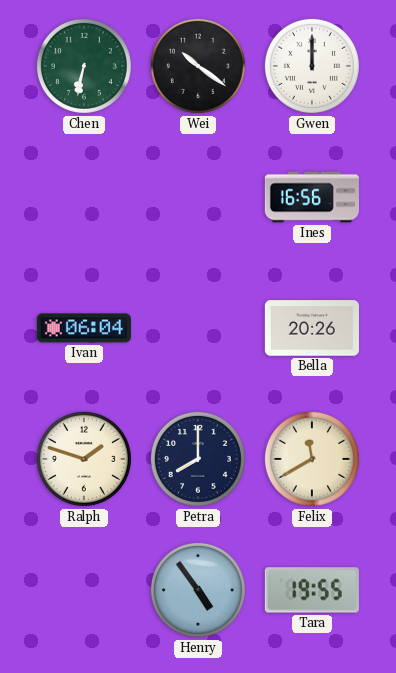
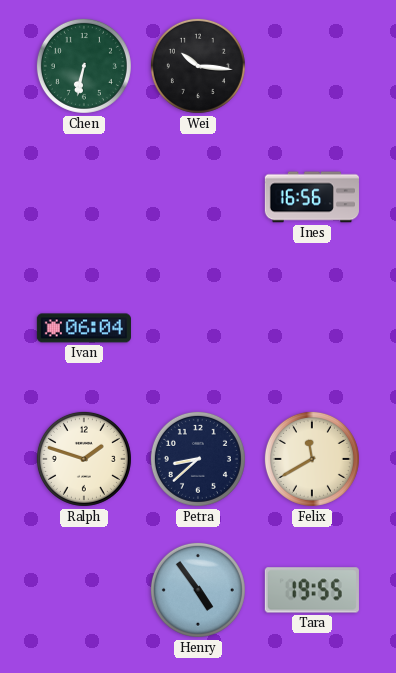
Wei: 10:21 -> 10:16 (198, 66)
Gwen: 12:00 -> none (312, 66)
Bella: 20:26 -> none (312, 328)
Petra: 8:00 -> 8:38 (198, 459)
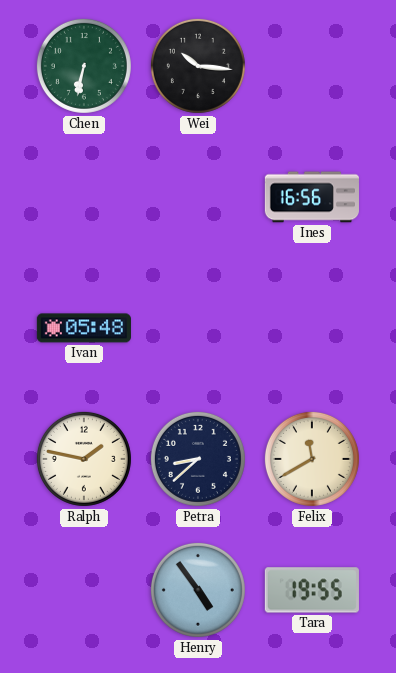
Ivan: 06:04 -> 05:48 (84, 328)
Ralph: 1:48 -> 1:47 (84, 459)
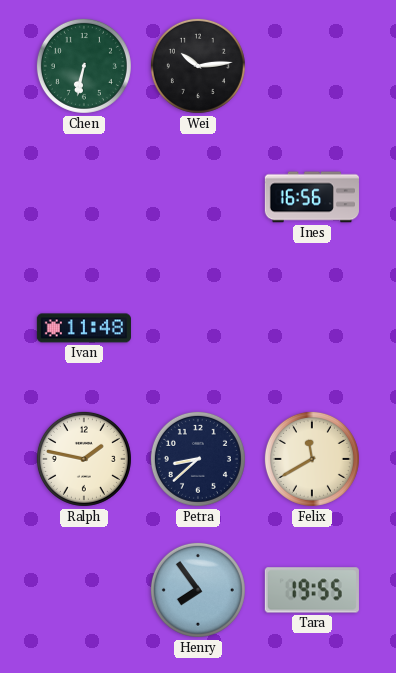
Wei: 10:16 -> 10:14 (198, 66)
Ivan: 05:48 -> 11:48 (84, 328)
Henry: 4:54 -> 7:54 (198, 590)
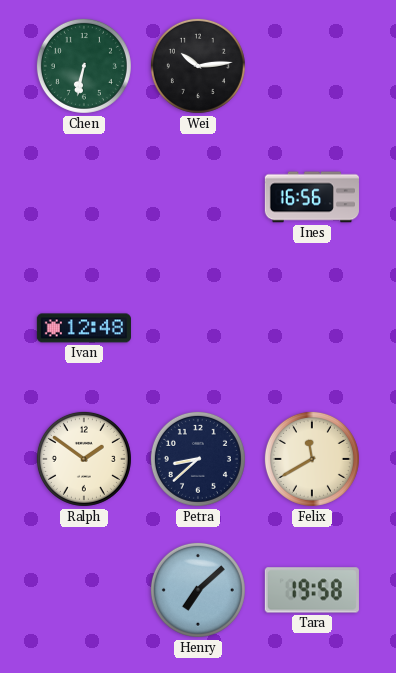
Ivan: 11:48 -> 12:48 (84, 328)
Ralph: 1:47 -> 1:51 (84, 459)
Henry: 7:54 -> 7:08 (198, 590)
Tara: 19:55 -> 19:58 (312, 590)
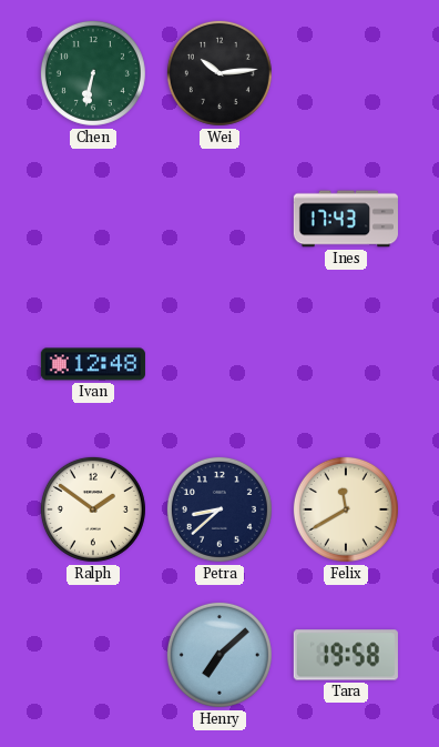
Ines: 16:56 -> 17:43 (346, 219)
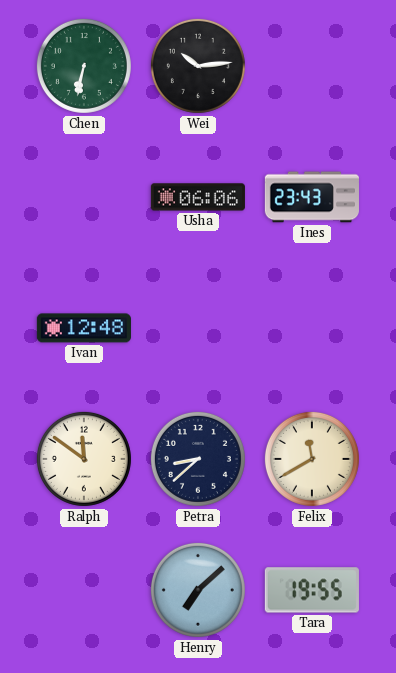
Usha: none -> 06:06 (198, 197)
Ines: 17:43 -> 23:43 (312, 197)
Ralph: 1:51 -> 11:51 (84, 459)
Tara: 19:58 -> 19:55 (312, 590)
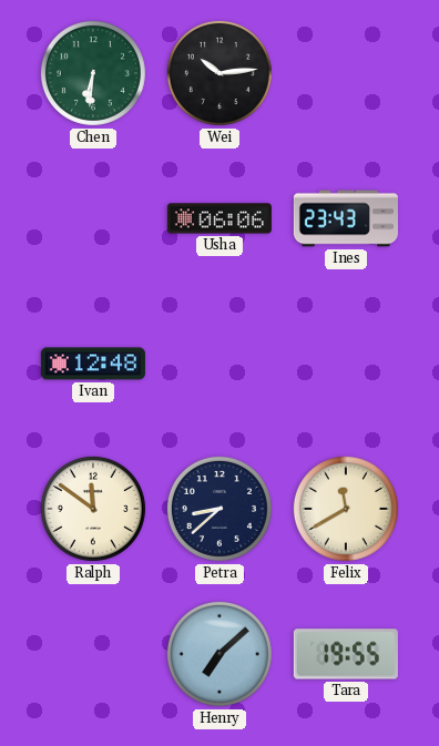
Chen: 6:32 -> 6:31 (93, 73)
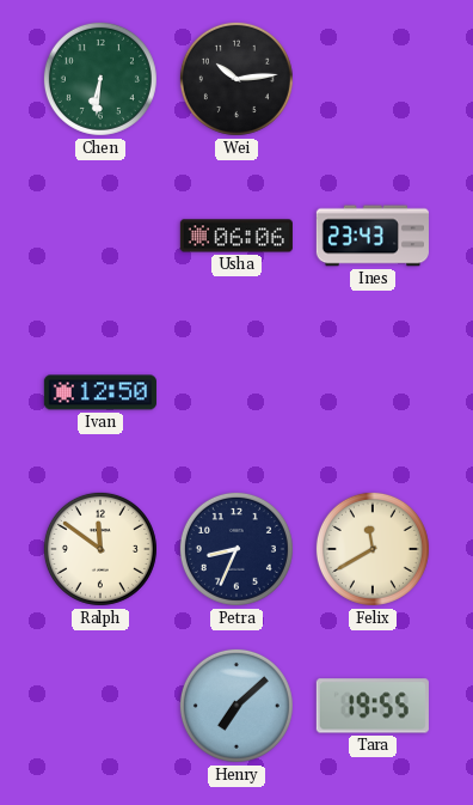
Ivan: 12:48 -> 12:50 (100, 392)
Petra: 8:38 -> 8:34 (236, 549)
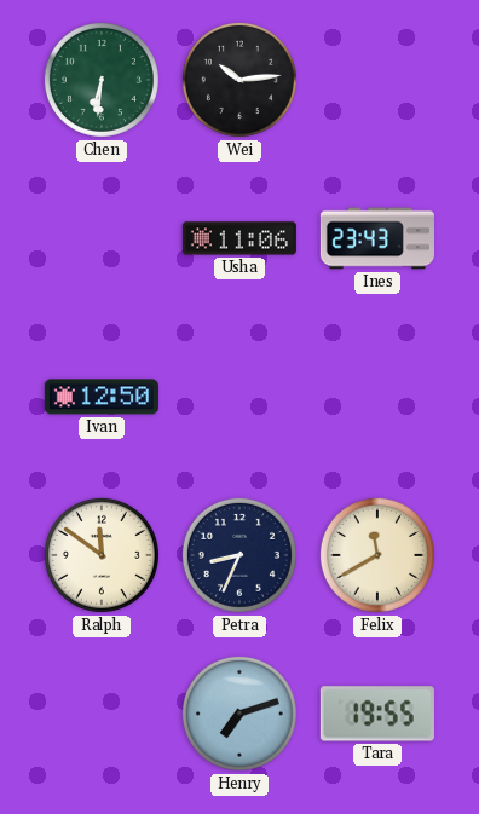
Usha: 06:06 -> 11:06 (239, 238)
Henry: 7:08 -> 7:12 (239, 714)
